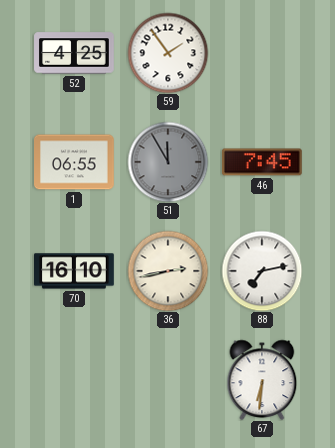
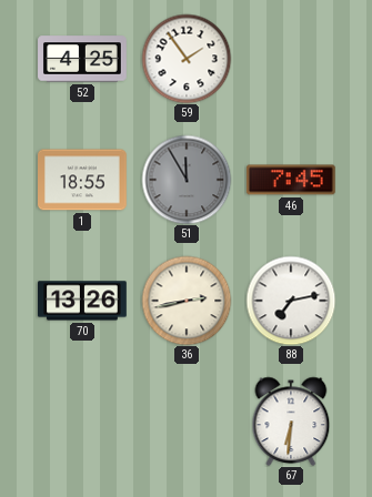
1: 06:55 -> 18:55 (83, 180)
70: 16:10 -> 13:26 (83, 301)
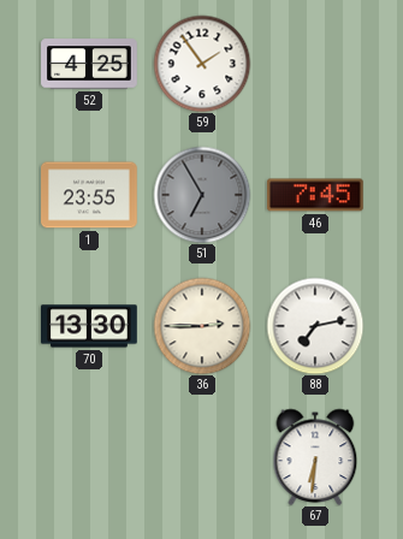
1: 18:55 -> 23:55 (90, 195)
51: 11:55 -> 6:55 (202, 195)
70: 13:26 -> 13:30 (90, 326)
36: 2:43 -> 2:45 (202, 326)
